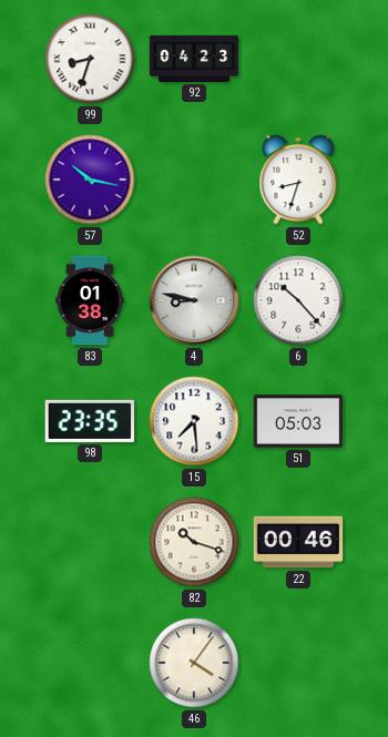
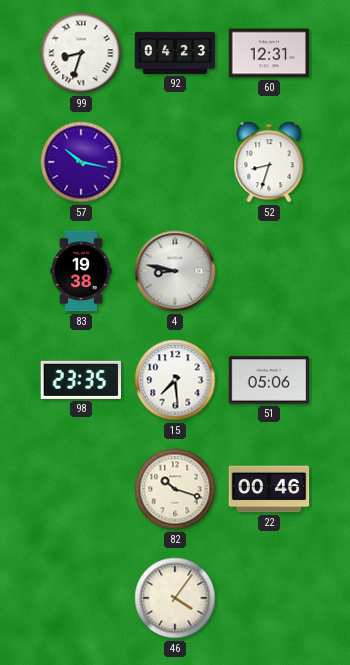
60: none -> 12:31 (269, 53)
83: 01:38 -> 19:38 (81, 271)
6: 10:23 -> none (298, 300)
51: 05:03 -> 05:06 (269, 380)
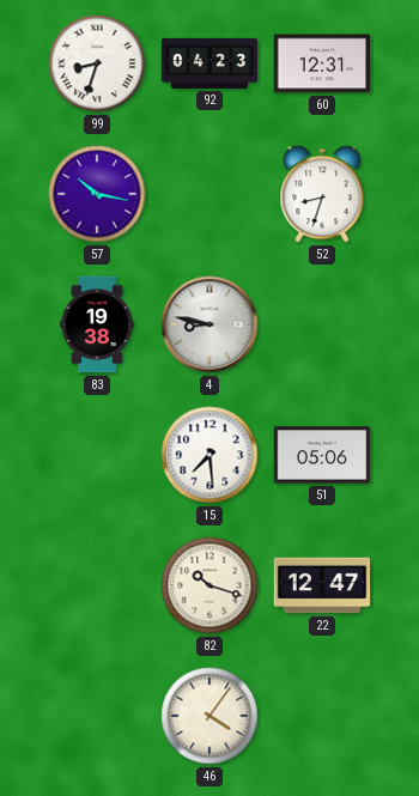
98: 23:35 -> none (80, 380)
22: 00:46 -> 12:47 (322, 585)
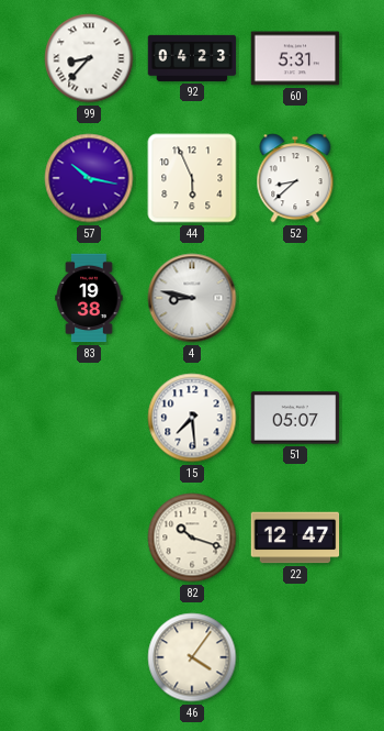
99: 8:33 -> 8:37 (89, 58)
60: 12:31 -> 5:31 (295, 58)
44: none -> 5:56 (192, 178)
52: 8:33 -> 8:38 (295, 178)
51: 05:06 -> 05:07 (295, 418)
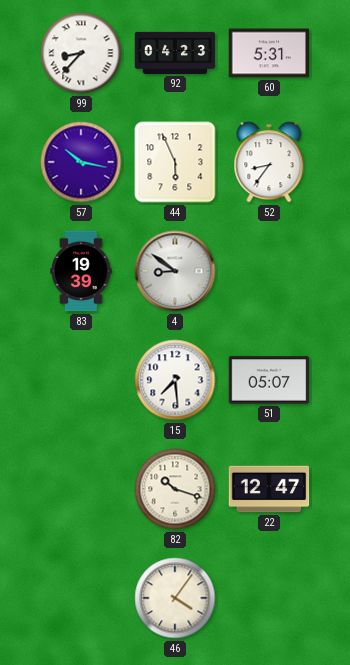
52: 8:38 -> 8:36 (269, 162)
83: 19:38 -> 19:39 (81, 271)
4: 8:47 -> 8:51 (175, 271)
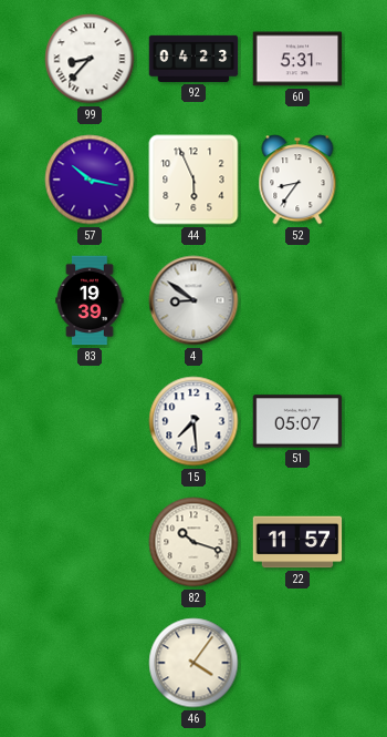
22: 12:47 -> 11:57 (297, 542)
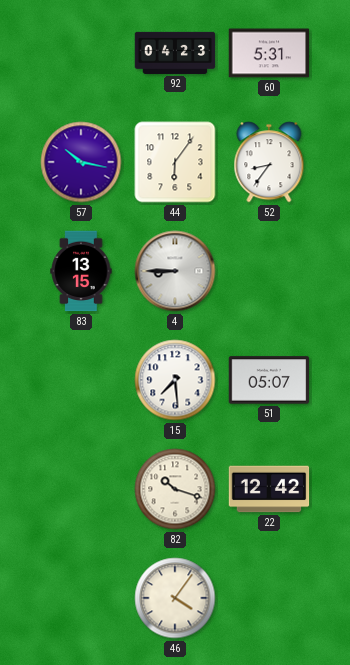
99: 8:37 -> none (90, 59)
44: 5:56 -> 6:06 (175, 162)
83: 19:39 -> 13:15 (81, 271)
4: 8:51 -> 8:45 (175, 271)
22: 11:57 -> 12:42 (269, 489)
